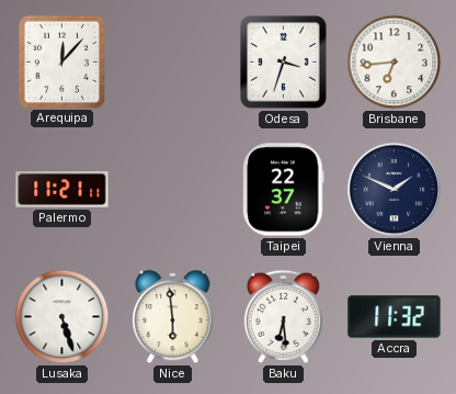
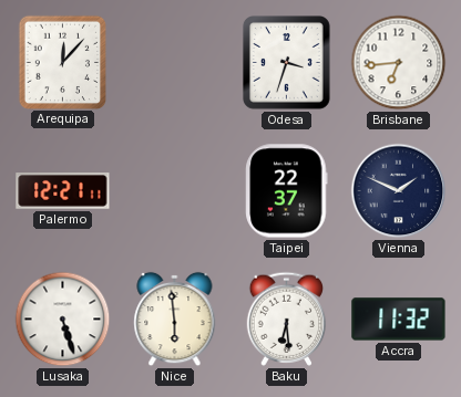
Palermo: 11:21 -> 12:21 (63, 191)
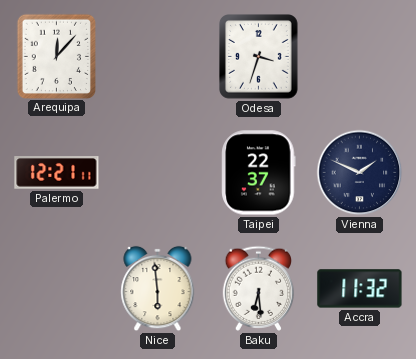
Brisbane: 6:44 -> none (399, 63)
Lusaka: 5:27 -> none (63, 320)
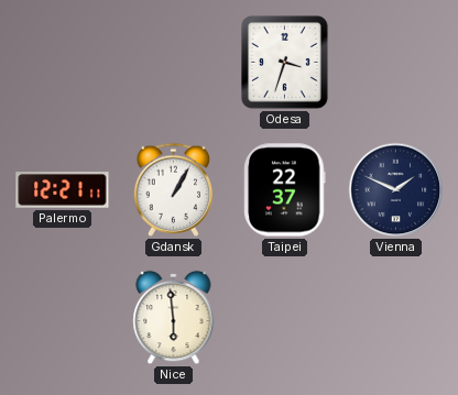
Arequipa: 12:07 -> none (56, 56)
Gdansk: none -> 1:05 (174, 189)
Baku: 6:29 -> none (259, 288)
Accra: 11:32 -> none (360, 289)
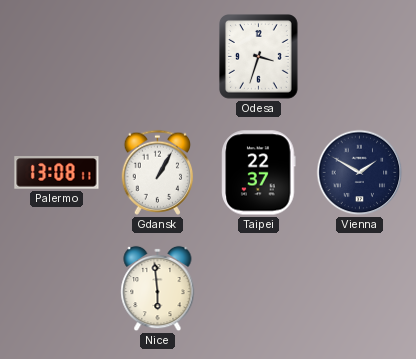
Palermo: 12:21 -> 13:08 (57, 173)
Vienna: 1:49 -> 1:50 (360, 173)
